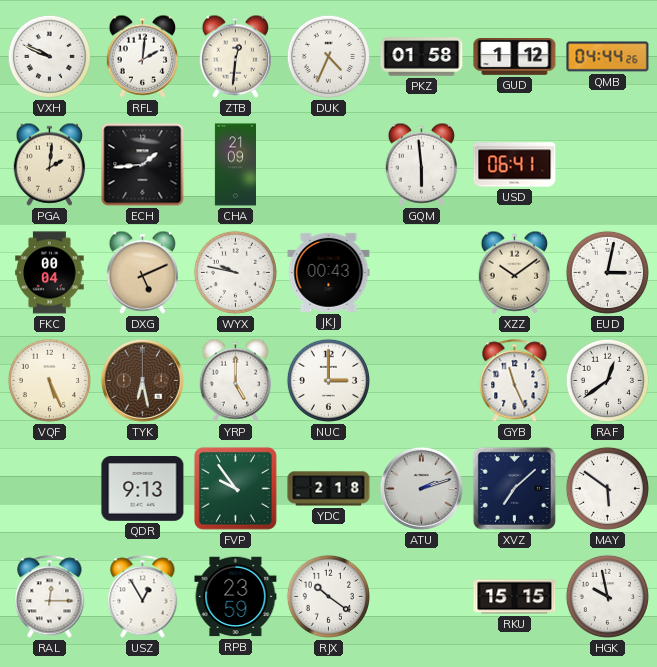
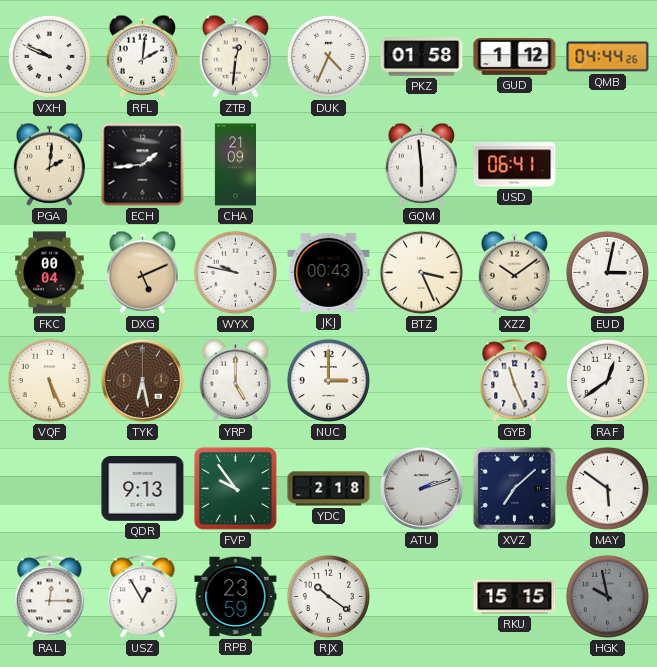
BTZ: none -> 3:26 (421, 272)
HGK dial: white -> grey (607, 596)
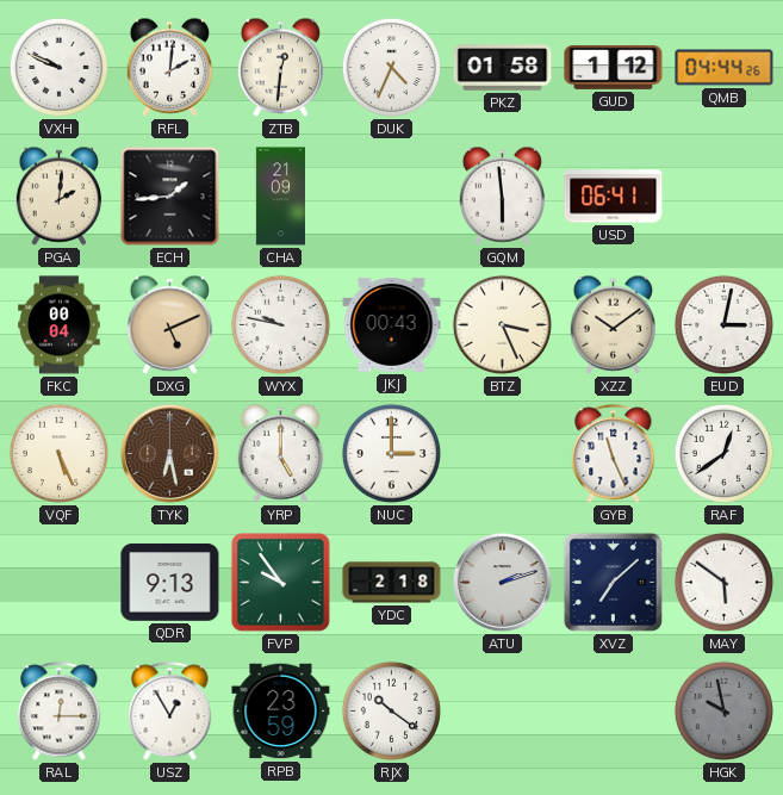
RKU: 15:15 -> none (515, 597)
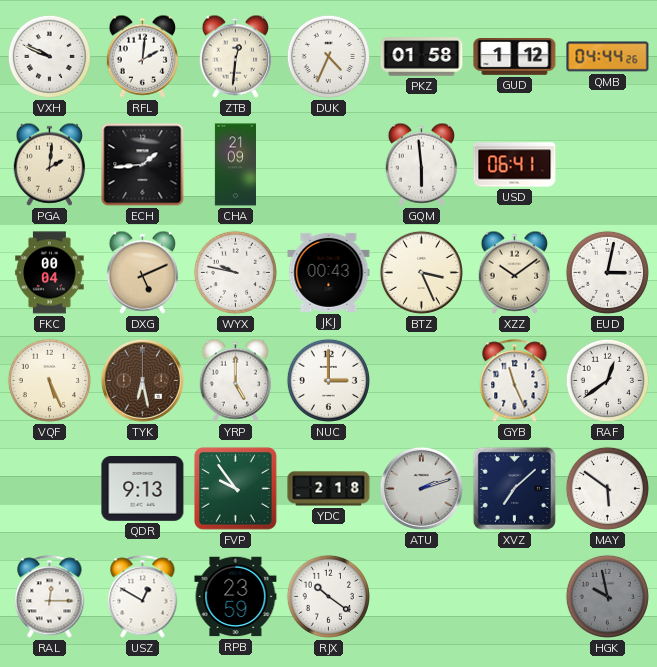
USZ: 12:55 -> 12:50 (143, 597)
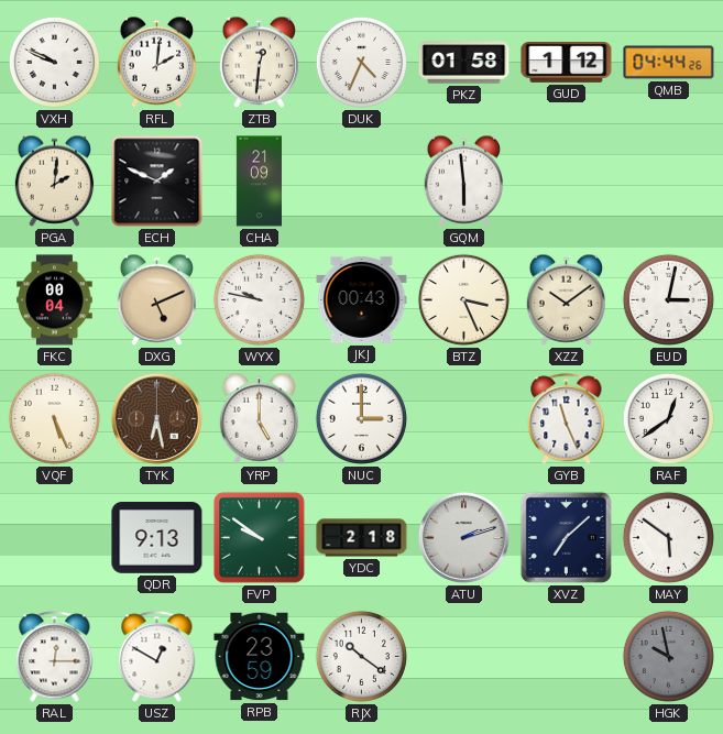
ECH: 1:44 -> 1:49 (157, 182)
USD: 06:41 -> none (515, 165)
FVP: 9:54 -> 9:51 (259, 537)
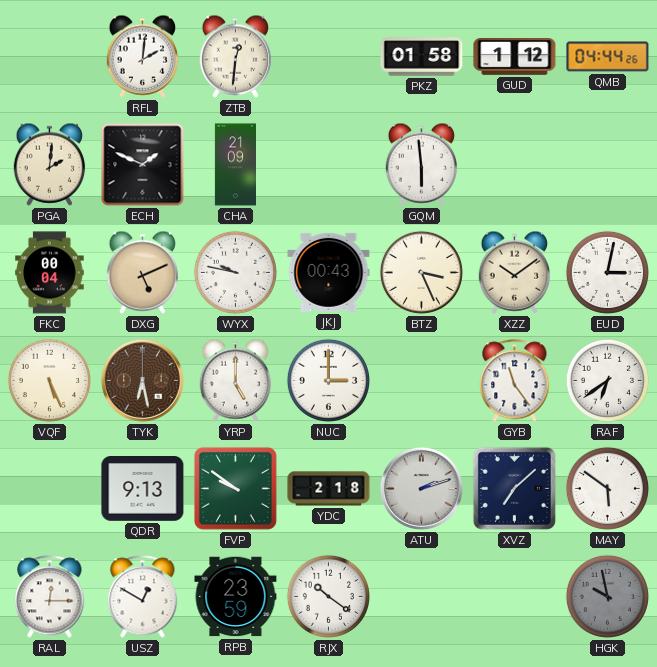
VXH: 9:49 -> none (54, 62)
DUK: 4:34 -> none (361, 62)
GYB: 11:26 -> 11:24 (515, 381)
RAF: 12:39 -> 6:39 (607, 380)
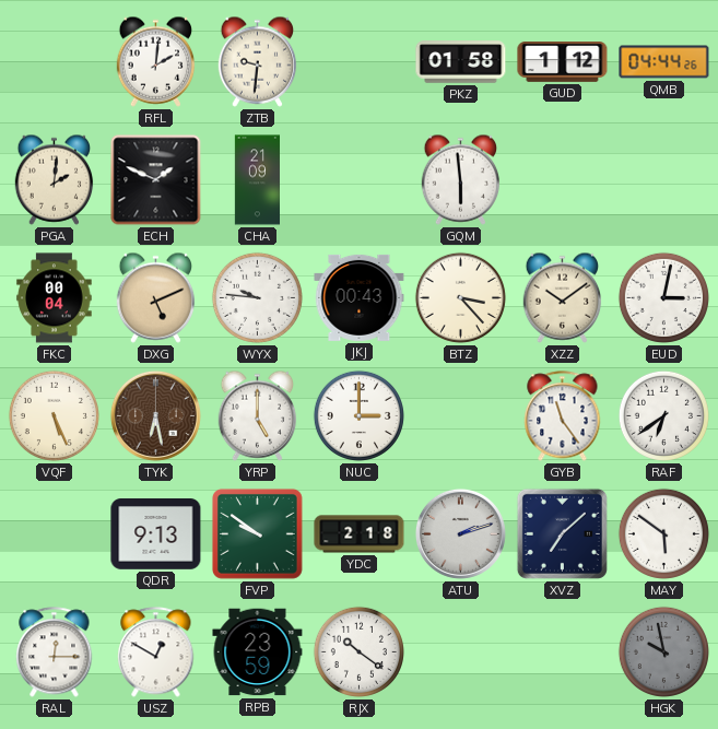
ZTB: 12:31 -> 9:31 (258, 61)
WYX: 9:47 -> 9:46 (257, 297)
BTZ: 3:26 -> 3:23 (460, 297)
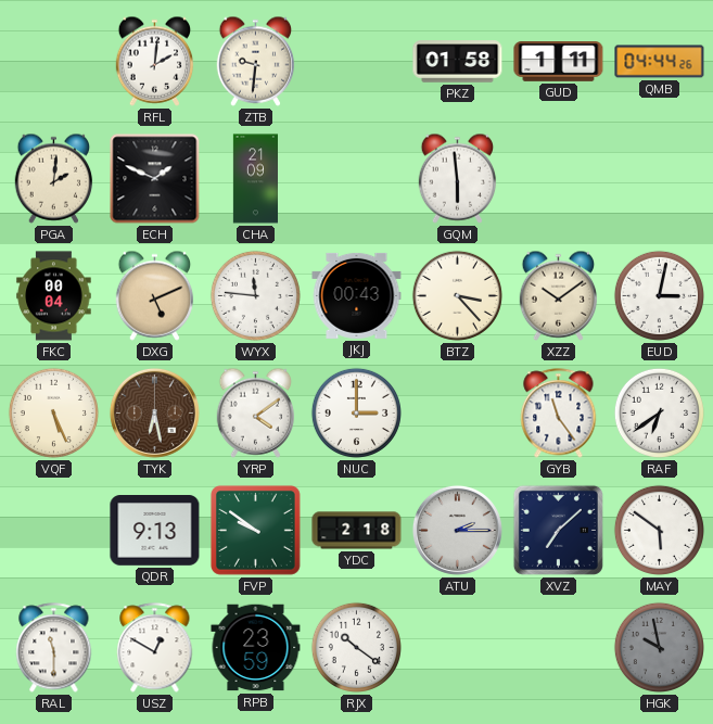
GUD: 1:12 -> 1:11 (559, 62)
WYX: 9:46 -> 11:46 (255, 295)
YRP: 5:00 -> 4:09 (256, 412)
ATU: 2:12 -> 2:15 (457, 530)
RAL: 12:15 -> 11:30 (54, 648)
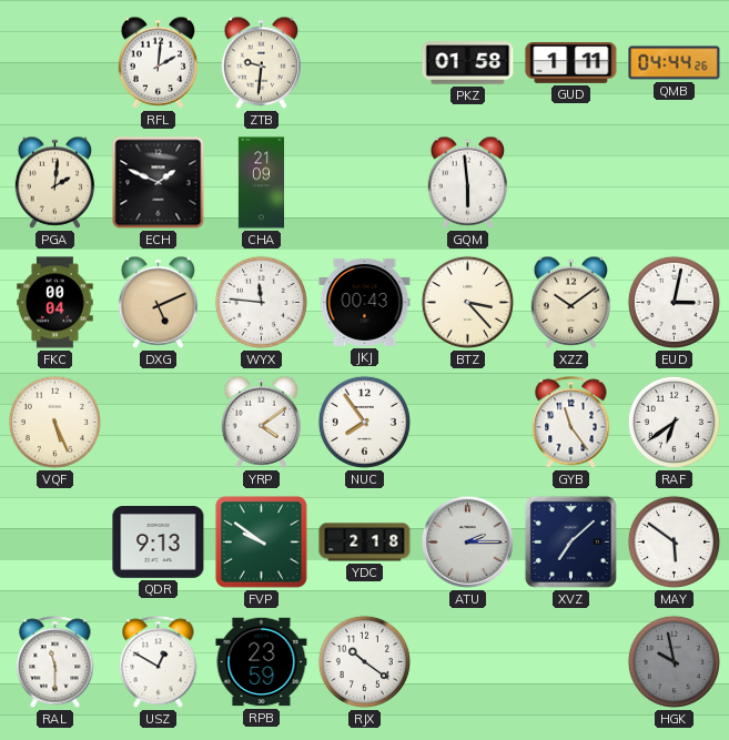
TYK: 6:28 -> none (154, 412)
NUC: 3:00 -> 7:54 (364, 422)
